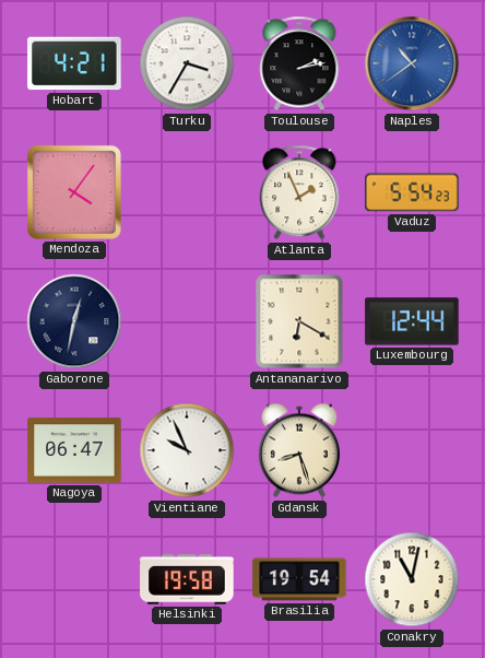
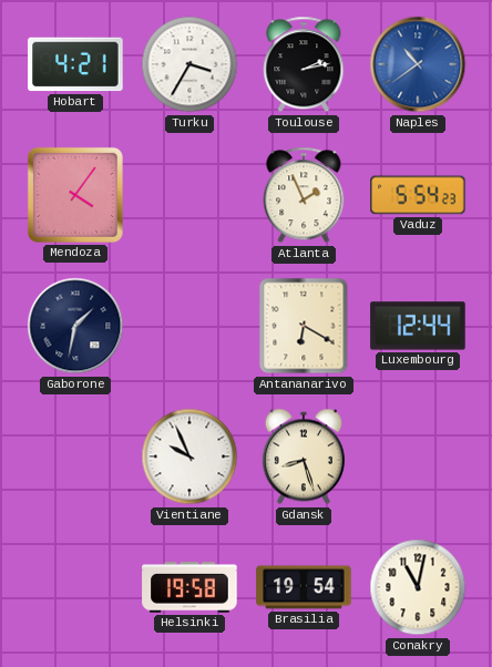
Gaborone: 12:32 -> 1:32 (75, 326)
Nagoya: 06:47 -> none (74, 450)
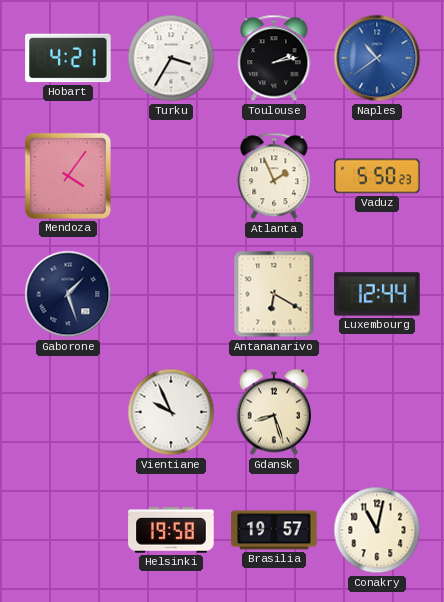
Vaduz: 5:54 -> 5:50 (377, 176)
Gaborone: 1:32 -> 1:27 (68, 294)
Brasilia: 19:54 -> 19:57 (274, 530)
